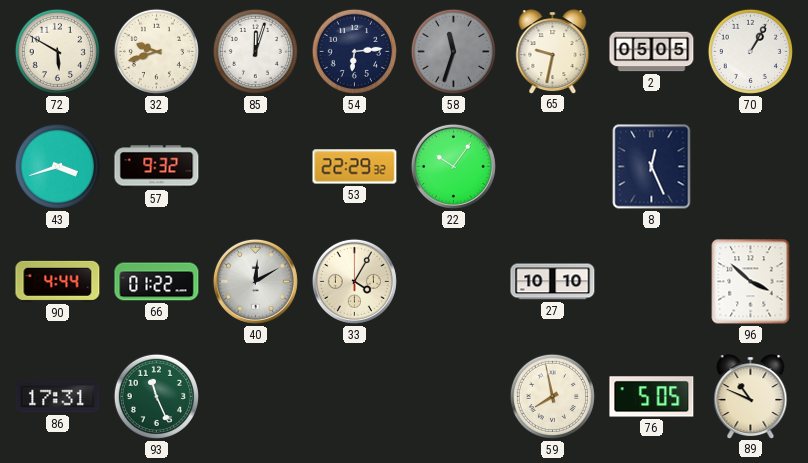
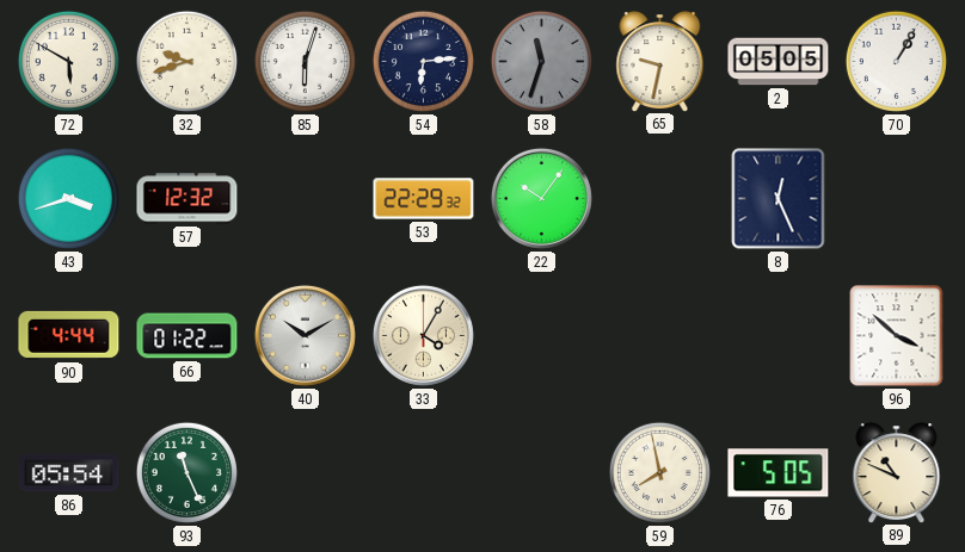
85: 12:03 -> 6:03 (305, 61)
57: 9:32 -> 12:32 (188, 199)
40: 12:10 -> 10:10 (305, 335)
27: 10:10 -> none (553, 282)
86: 17:31 -> 05:54 (69, 473)
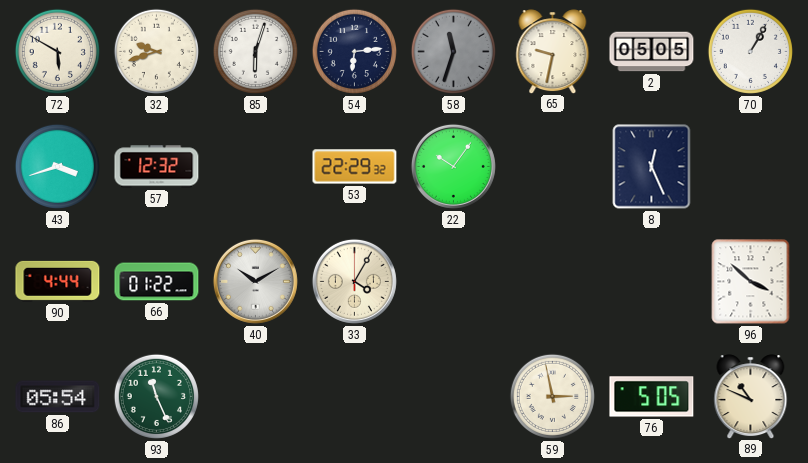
59: 7:58 -> 2:58 (552, 396)
